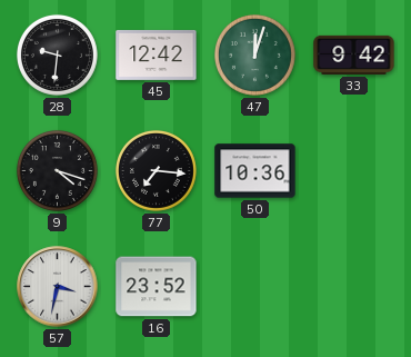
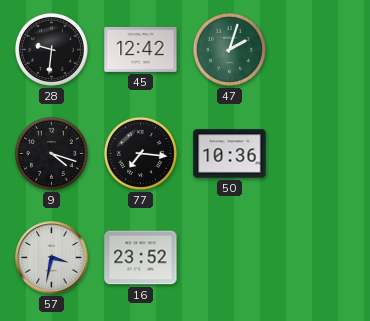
47: 12:03 -> 2:03 (229, 49)
33: 9:42 -> none (354, 54)
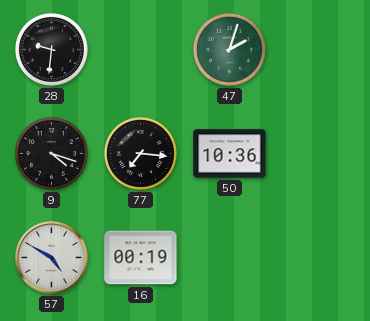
45: 12:42 -> none (141, 49)
57: 3:32 -> 4:50 (52, 258)
16: 23:52 -> 00:19 (141, 258)
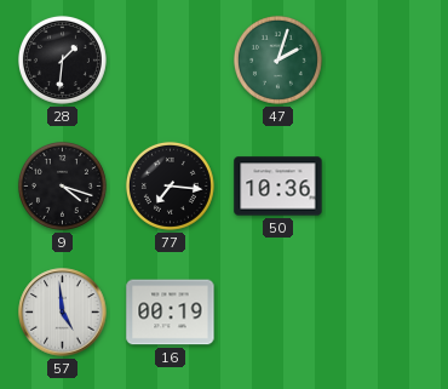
28: 9:31 -> 1:31 (62, 59)
57: 4:50 -> 4:59 (63, 313)
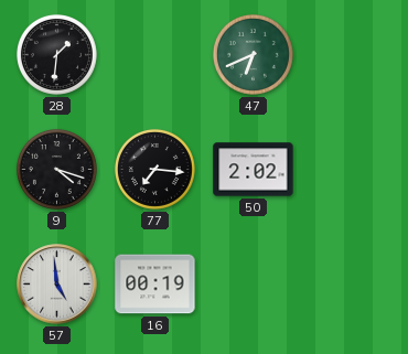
47: 2:03 -> 6:41 (253, 54)
50: 10:36 -> 2:02 (254, 170)
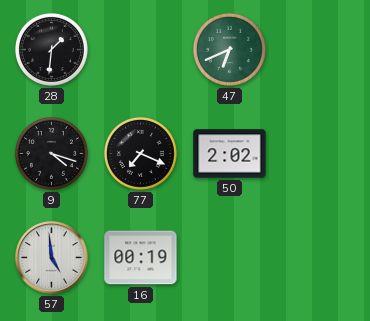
77: 7:16 -> 7:19 (140, 153)
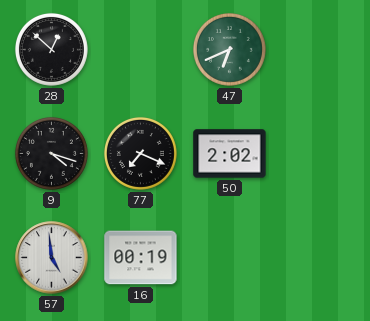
28: 1:31 -> 12:52 (51, 49)
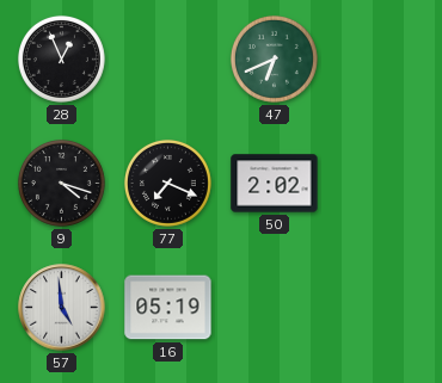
28: 12:52 -> 12:56 (61, 58)
16: 00:19 -> 05:19 (168, 308)
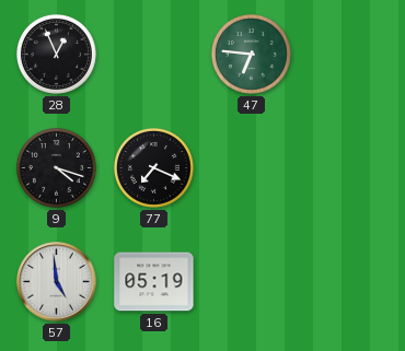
47: 6:41 -> 6:46 (251, 54)
50: 2:02 -> none (275, 184)
